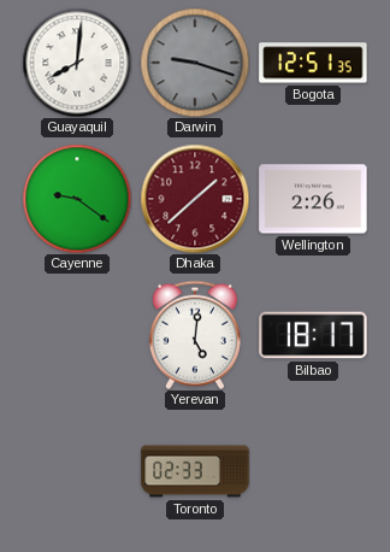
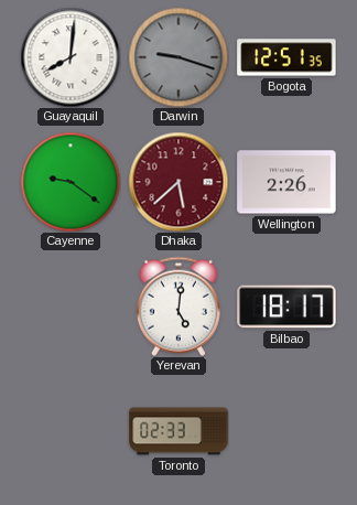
Dhaka: 1:38 -> 5:38 (178, 182)
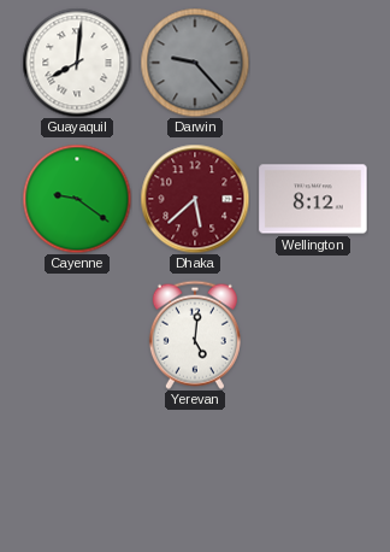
Darwin: 9:18 -> 9:23 (195, 63)
Bogota: 12:51 -> none (286, 57)
Wellington: 2:26 -> 8:12 (313, 199)
Bilbao: 18:17 -> none (286, 307)
Toronto: 02:33 -> none (178, 431)
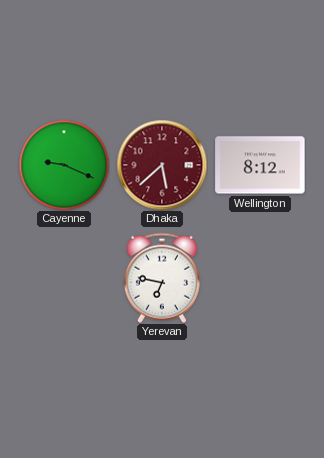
Guayaquil: 8:01 -> none (77, 63)
Darwin: 9:23 -> none (195, 63)
Cayenne: 9:21 -> 9:19 (64, 165)
Yerevan: 5:01 -> 6:47 (162, 278)
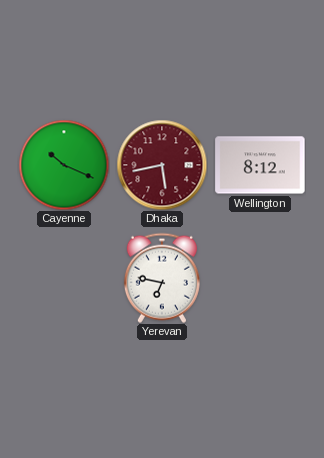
Cayenne: 9:19 -> 10:19 (64, 165)
Dhaka: 5:38 -> 5:43 (162, 165)
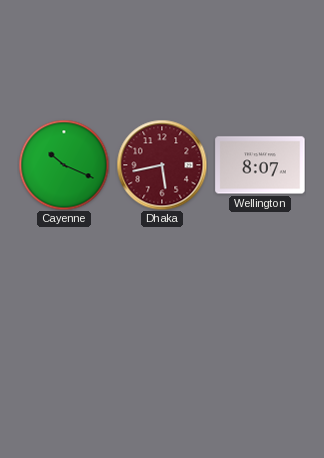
Wellington: 8:12 -> 8:07 (260, 165)
Yerevan: 6:47 -> none (162, 278)
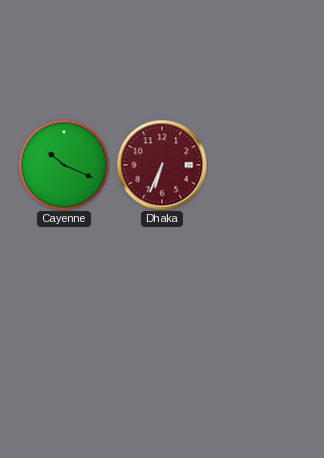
Dhaka: 5:43 -> 6:34 (162, 165)
Wellington: 8:07 -> none (260, 165)
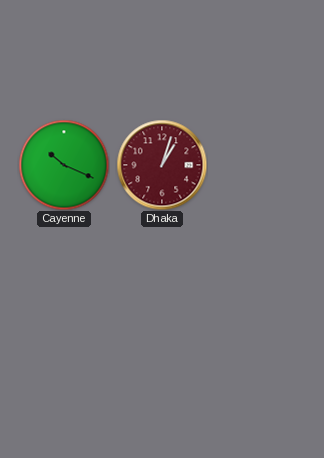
Dhaka: 6:34 -> 1:03 (162, 165)
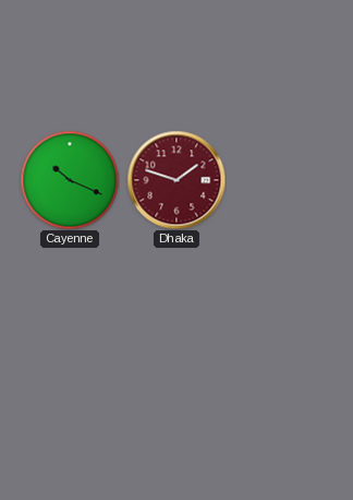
Dhaka: 1:03 -> 1:48 (176, 180)
